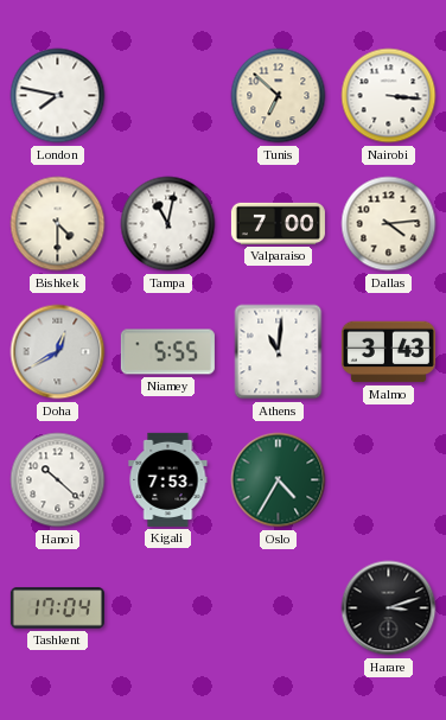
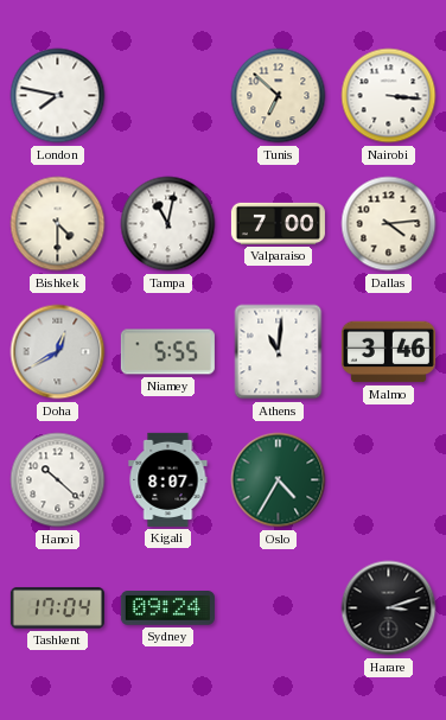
Malmo: 3:43 -> 3:46 (388, 352)
Kigali: 7:53 -> 8:07 (168, 479)
Sydney: none -> 09:24 (167, 609)
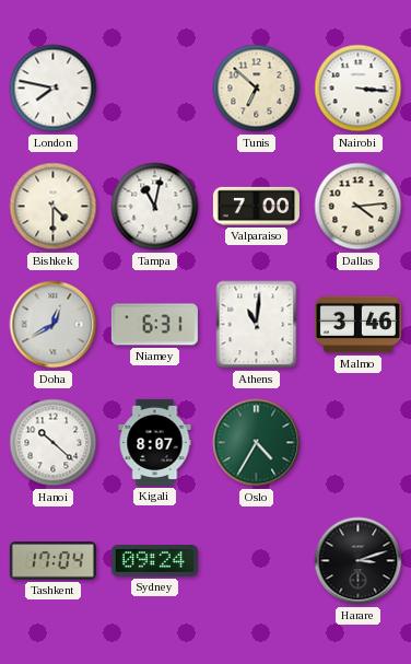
Niamey: 5:55 -> 6:31 (154, 325)
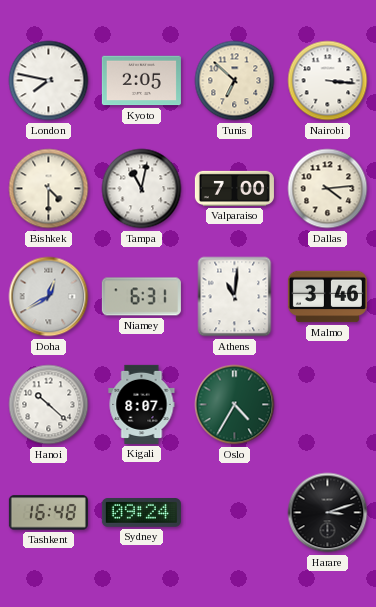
Kyoto: none -> 2:05 (141, 81)
Tashkent: 17:04 -> 16:48 (48, 513)
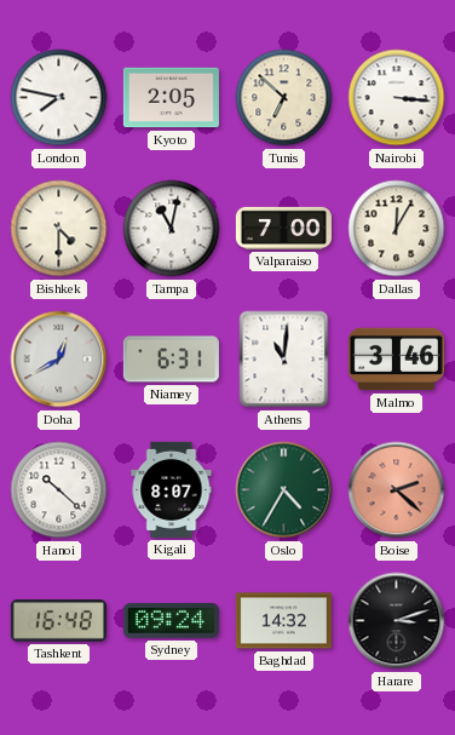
Dallas: 4:14 -> 12:05 (397, 229)
Boise: none -> 2:22 (397, 490)
Baghdad: none -> 14:32 (283, 621)
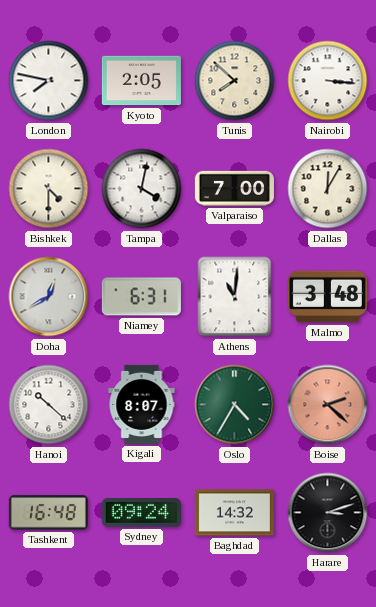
Tunis: 6:52 -> 7:52 (235, 81)
Tampa: 11:02 -> 4:02 (142, 189)
Malmo: 3:46 -> 3:48 (327, 297)
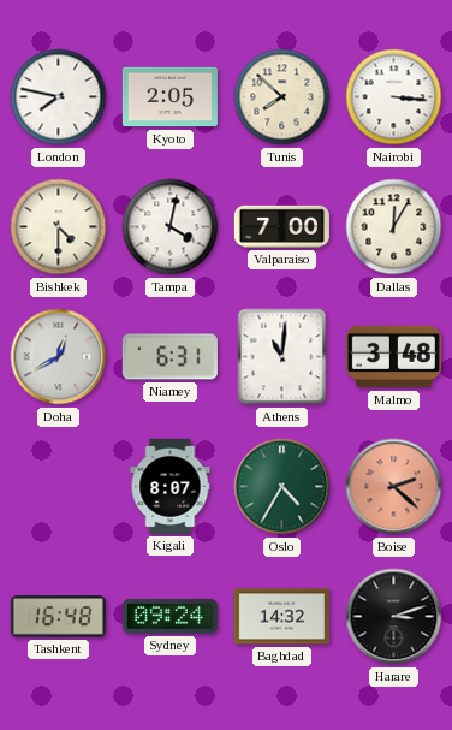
Hanoi: 10:22 -> none (49, 405)
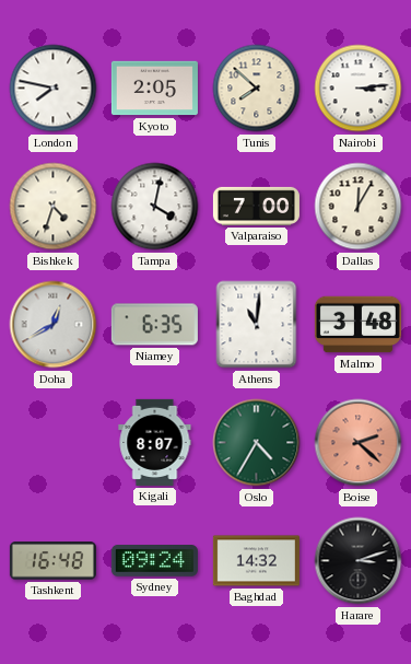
Nairobi: 3:16 -> 3:14 (359, 89)
Bishkek: 4:30 -> 4:33 (54, 207)
Niamey: 6:31 -> 6:35 (154, 325)
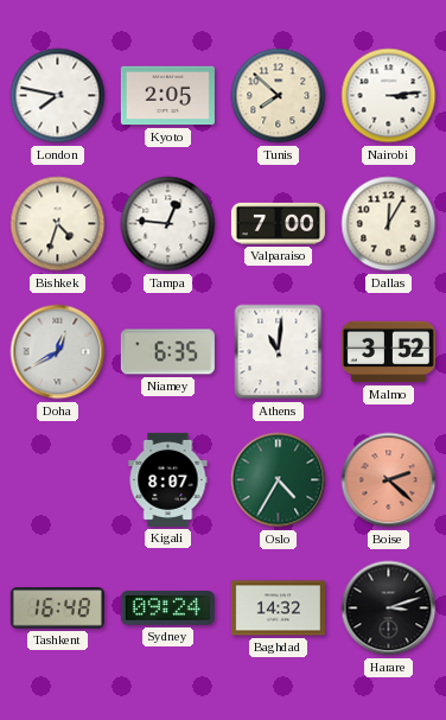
Tampa: 4:02 -> 12:46 (168, 224)
Malmo: 3:48 -> 3:52 (388, 352)
